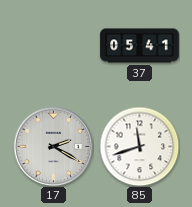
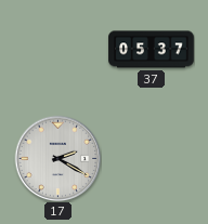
37: 05:41 -> 05:37 (152, 50)
85: 11:42 -> none (139, 146)
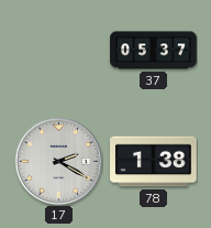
78: none -> 1:38 (154, 162)
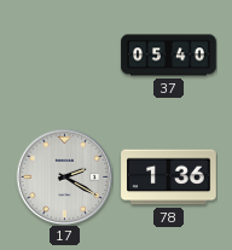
37: 05:37 -> 05:40 (169, 56)
78: 1:38 -> 1:36 (169, 178)
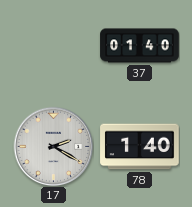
37: 05:40 -> 01:40 (140, 46)
78: 1:36 -> 1:40 (140, 147)
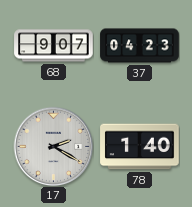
68: none -> 9:07 (54, 46)
37: 01:40 -> 04:23 (140, 46)
